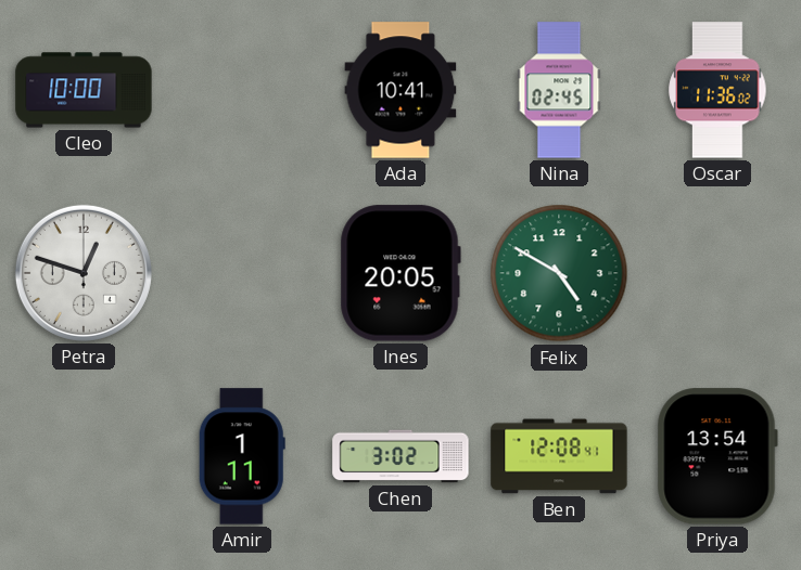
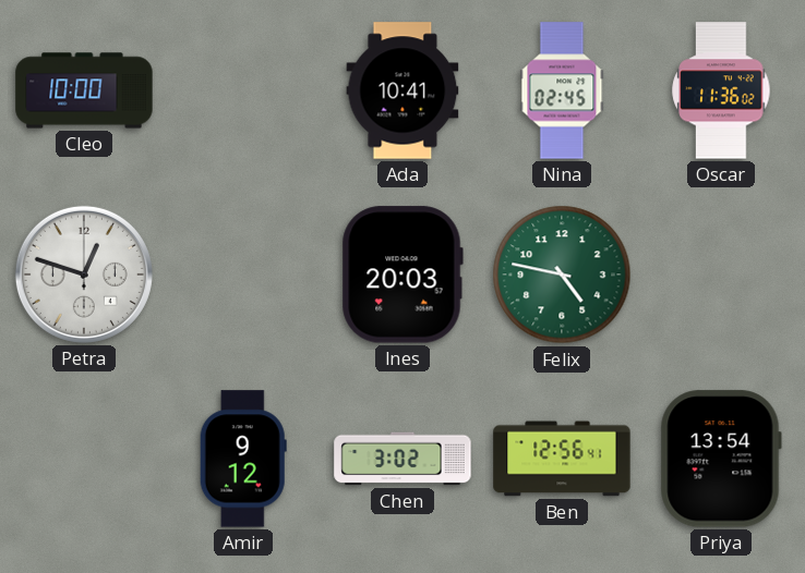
Ines: 20:05 -> 20:03 (403, 275)
Felix: 4:50 -> 4:47 (562, 275)
Amir: 1:11 -> 9:12 (243, 459)
Ben: 12:08 -> 12:56 (562, 459)
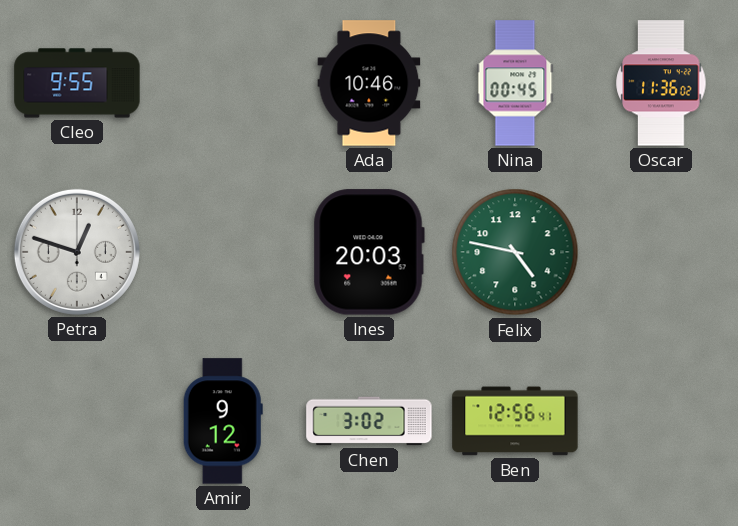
Cleo: 10:00 -> 9:55 (77, 83)
Ada: 10:41 -> 10:46 (369, 83)
Nina: 02:45 -> 00:45 (515, 83)
Priya: 13:54 -> none (721, 459)
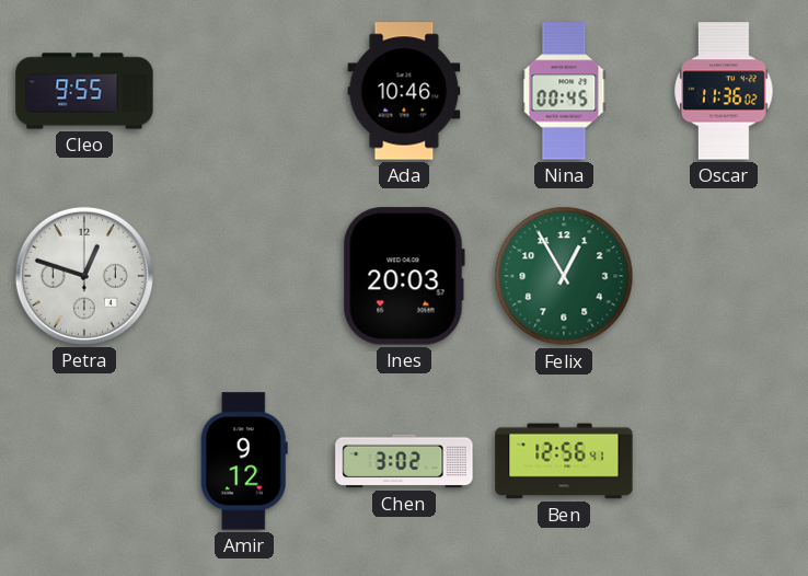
Felix: 4:47 -> 12:55 (564, 276)
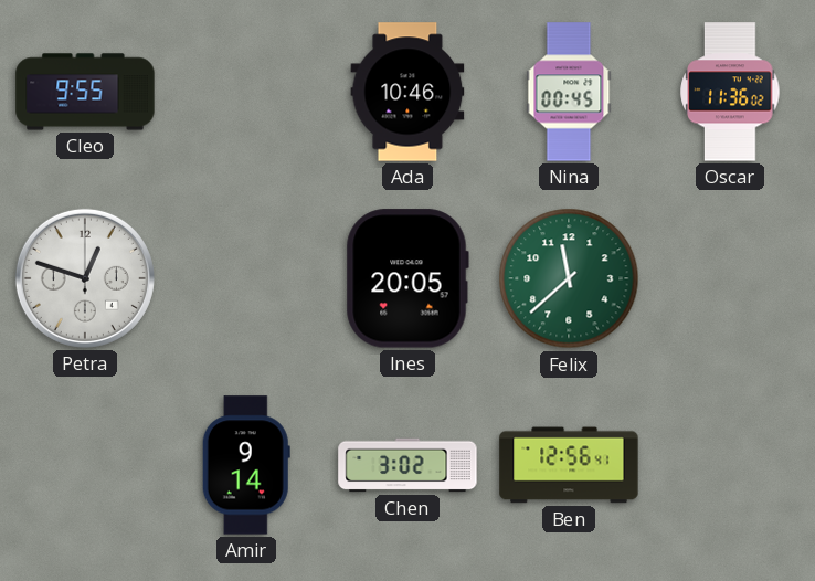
Ines: 20:03 -> 20:05 (407, 278)
Felix: 12:55 -> 11:38 (569, 278)
Amir: 9:12 -> 9:14 (246, 465)
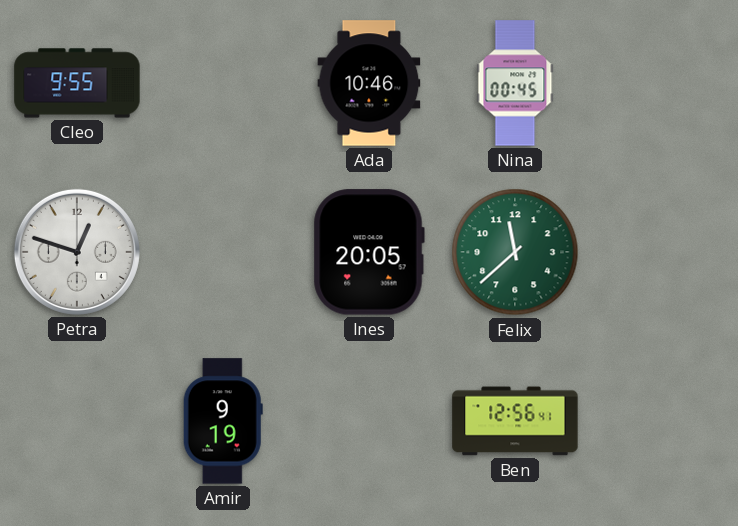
Oscar: 11:36 -> none (730, 92)
Amir: 9:14 -> 9:19 (223, 421)
Chen: 3:02 -> none (407, 465)
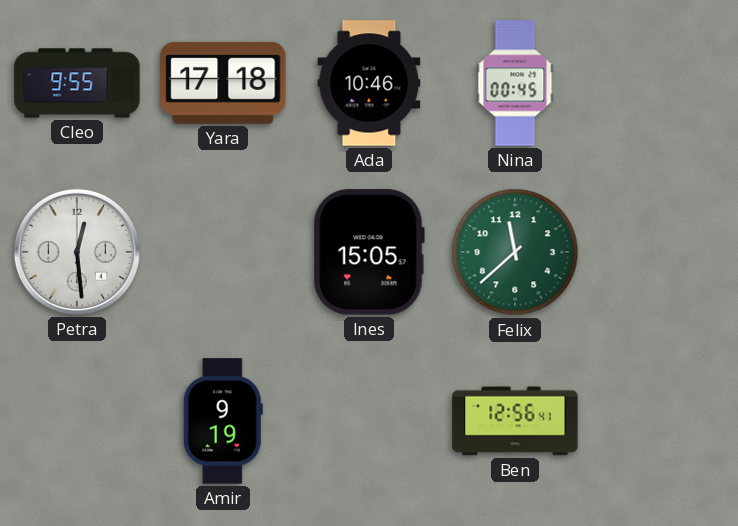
Yara: none -> 17:18 (223, 83)
Petra: 12:48 -> 12:29 (77, 252)
Ines: 20:05 -> 15:05 (369, 252)
